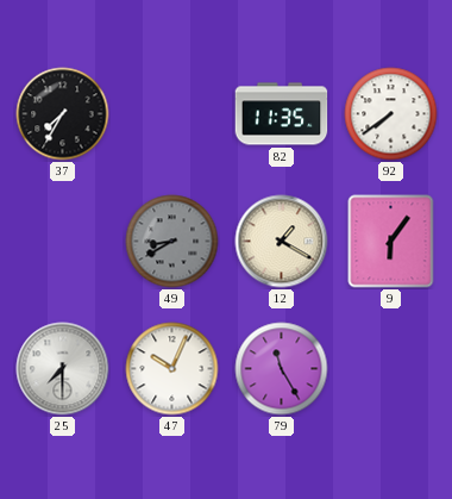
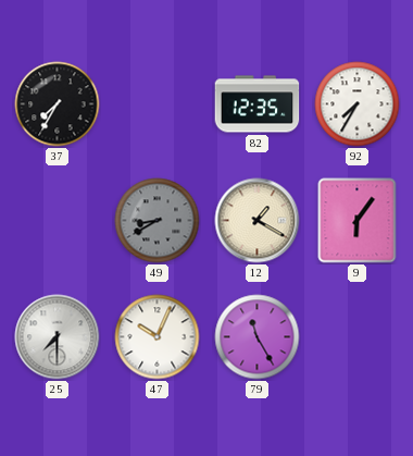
82: 11:35 -> 12:35 (258, 104)
92: 7:39 -> 7:35 (358, 104)
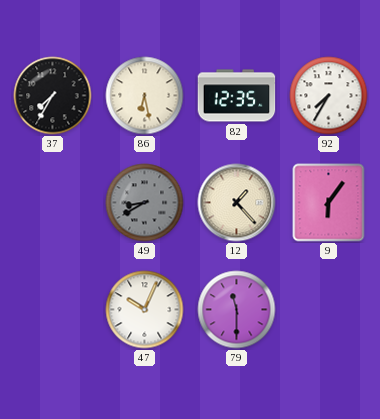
86: none -> 6:28 (145, 96)
12: 1:20 -> 1:23 (237, 203)
25: 7:30 -> none (58, 337)
79: 11:25 -> 11:30 (237, 310)
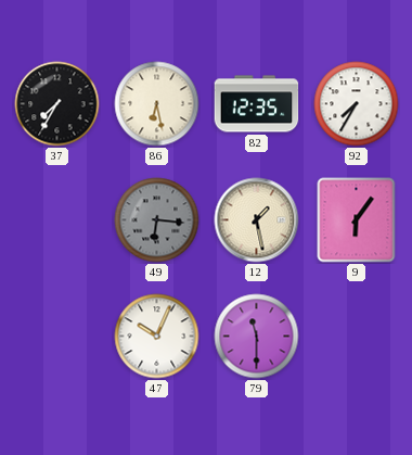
49: 8:40 -> 6:16 (157, 220)
12: 1:23 -> 1:28 (257, 220)
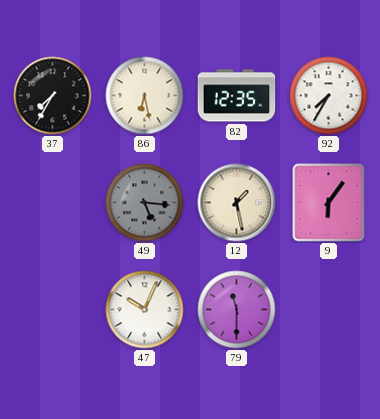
49: 6:16 -> 5:16 (145, 203)
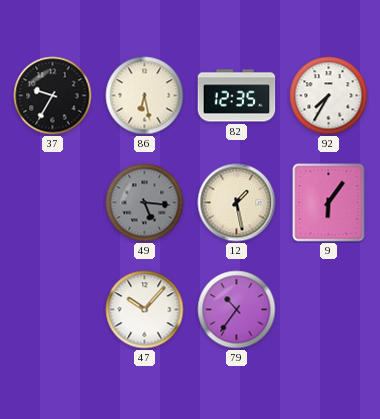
37: 7:35 -> 9:35 (53, 96)
47: 10:04 -> 10:07 (145, 310)
79: 11:30 -> 10:36 (237, 310)
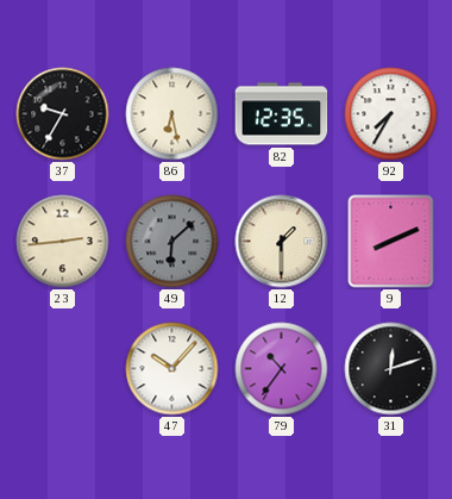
23: none -> 2:44 (63, 242)
49: 5:16 -> 6:08 (172, 242)
12: 1:28 -> 1:30 (282, 242)
9: 6:06 -> 8:11 (391, 242)
31: none -> 12:12 (391, 369)
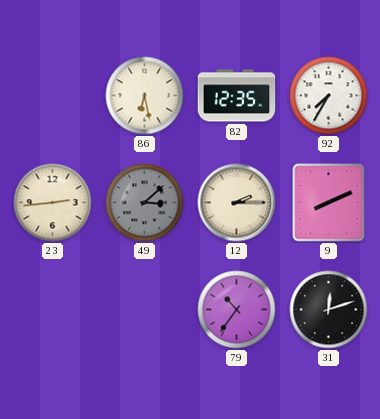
37: 9:35 -> none (63, 114)
49: 6:08 -> 3:08 (145, 203)
12: 1:30 -> 2:15 (237, 203)
47: 10:07 -> none (172, 369)
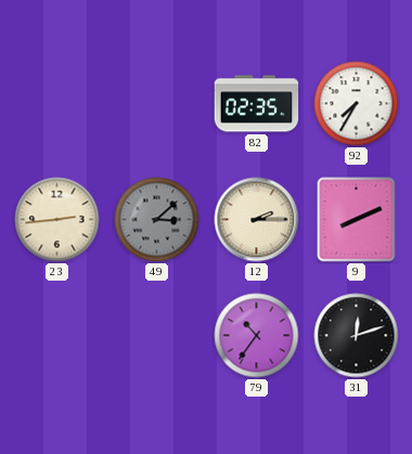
86: 6:28 -> none (145, 96)
82: 12:35 -> 02:35 (257, 104)
